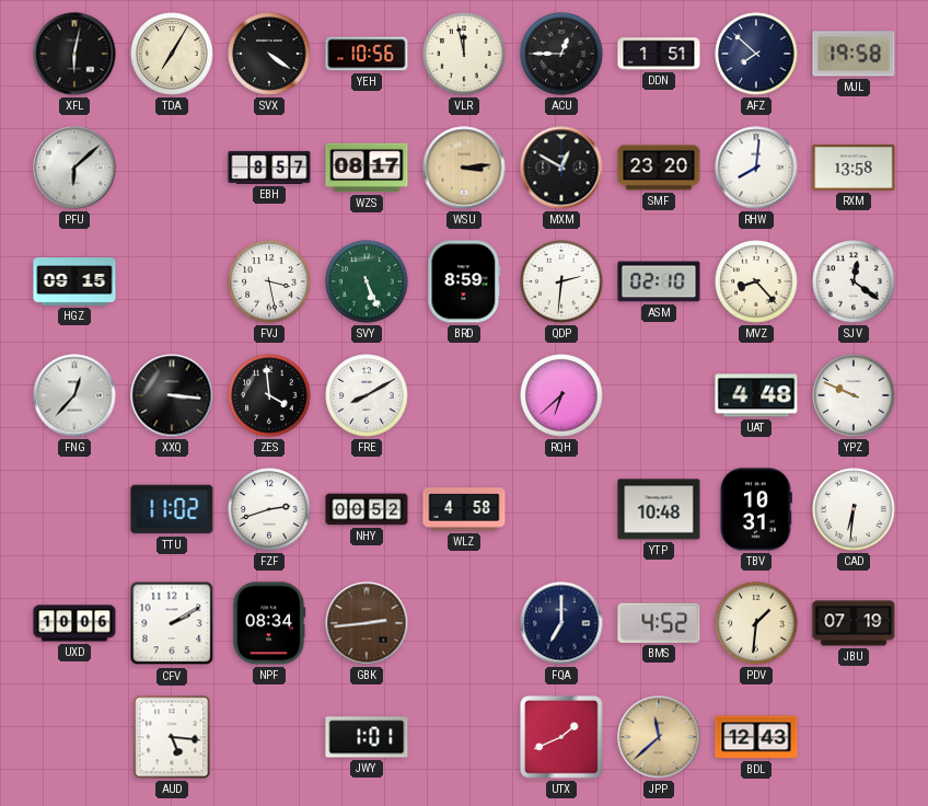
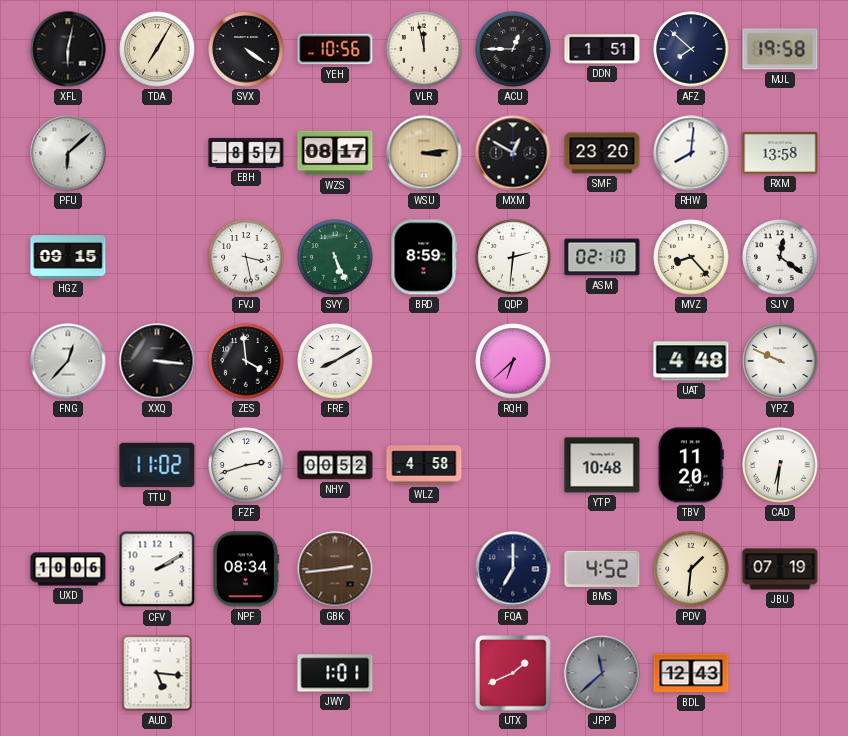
TBV: 10:31 -> 11:20 (691, 465)
JPP dial: champagne -> grey (602, 673)
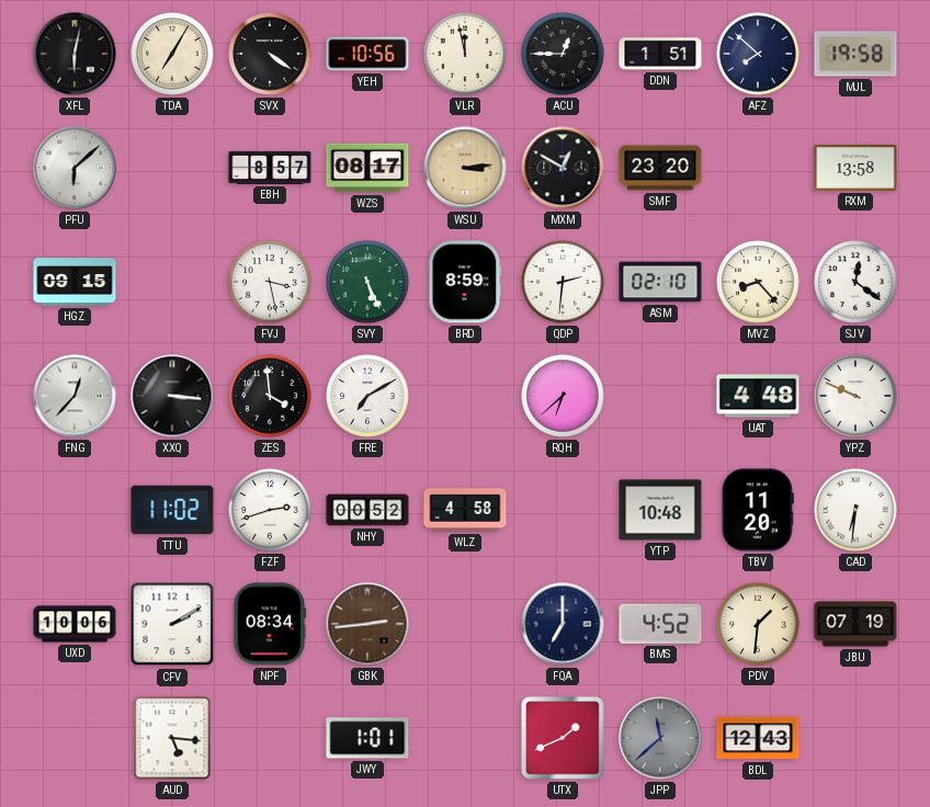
RHW: 8:01 -> none (691, 153)
FRE: 8:10 -> 7:10 (367, 396)
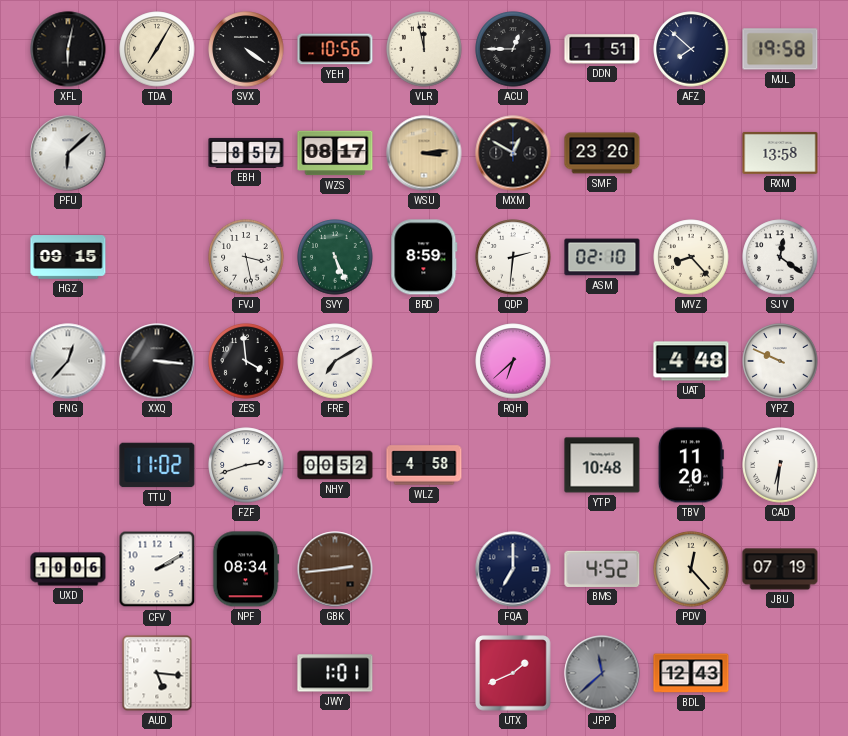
PDV: 1:31 -> 12:23 (691, 569)
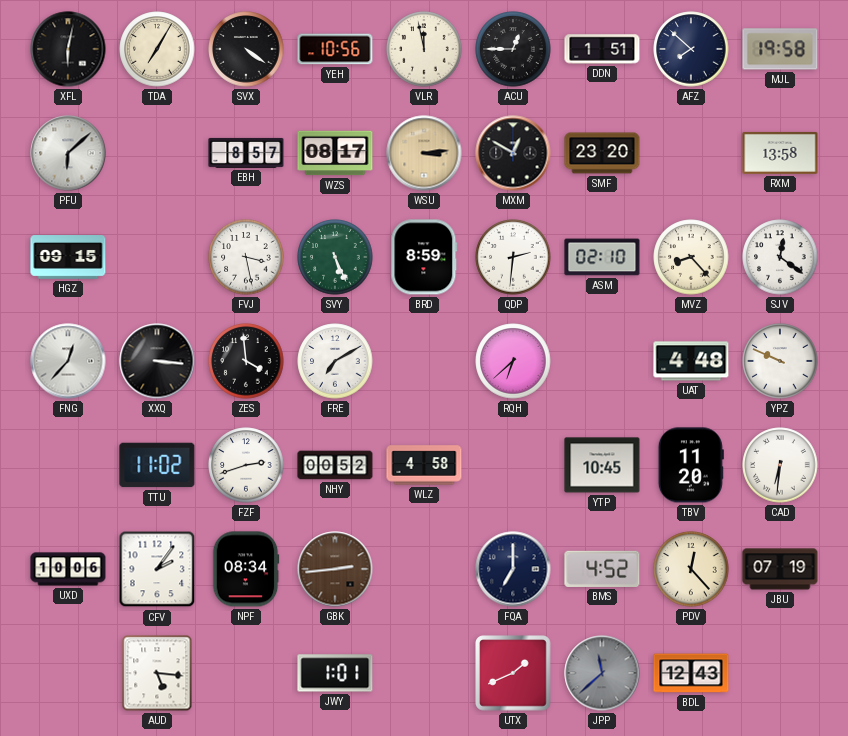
YTP: 10:48 -> 10:45 (602, 465)
CFV: 2:10 -> 2:06 (157, 569)
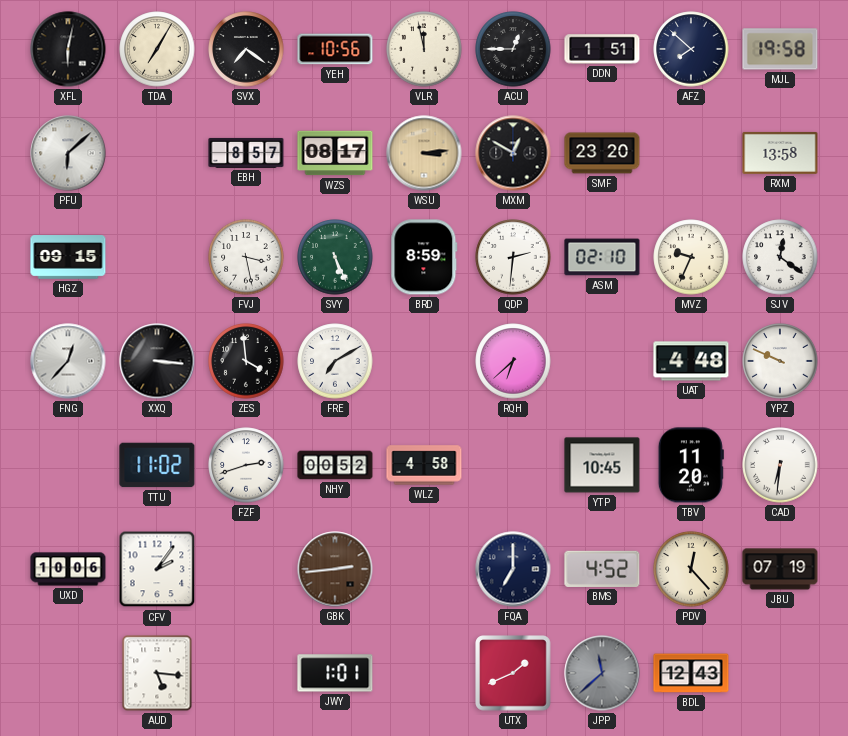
SVX: 4:21 -> 7:21 (246, 49)
MVZ: 8:23 -> 9:34 (691, 257)
NPF: 08:34 -> none (246, 569)
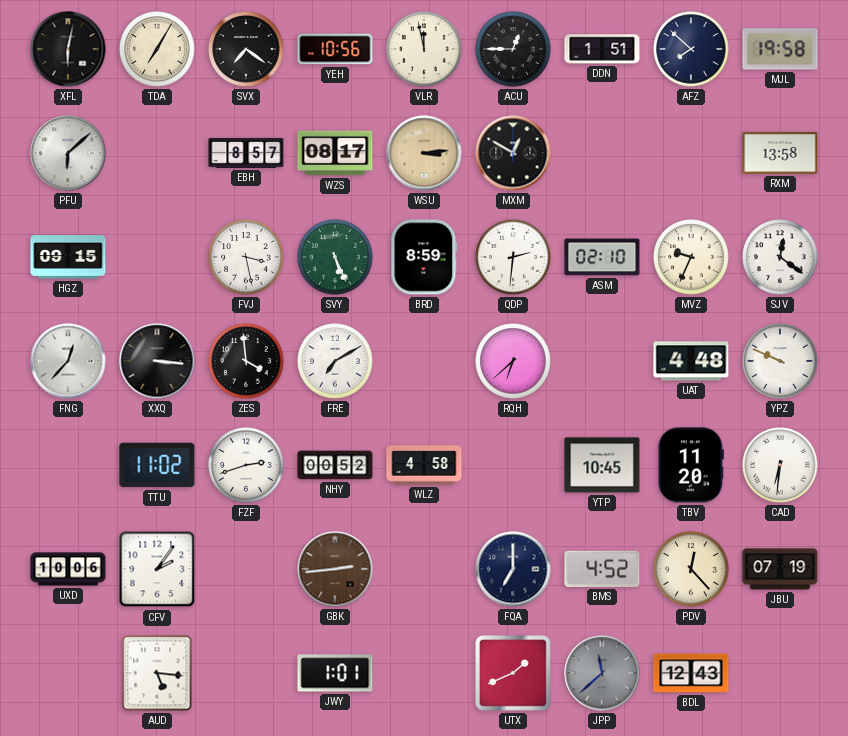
SMF: 23:20 -> none (602, 153)
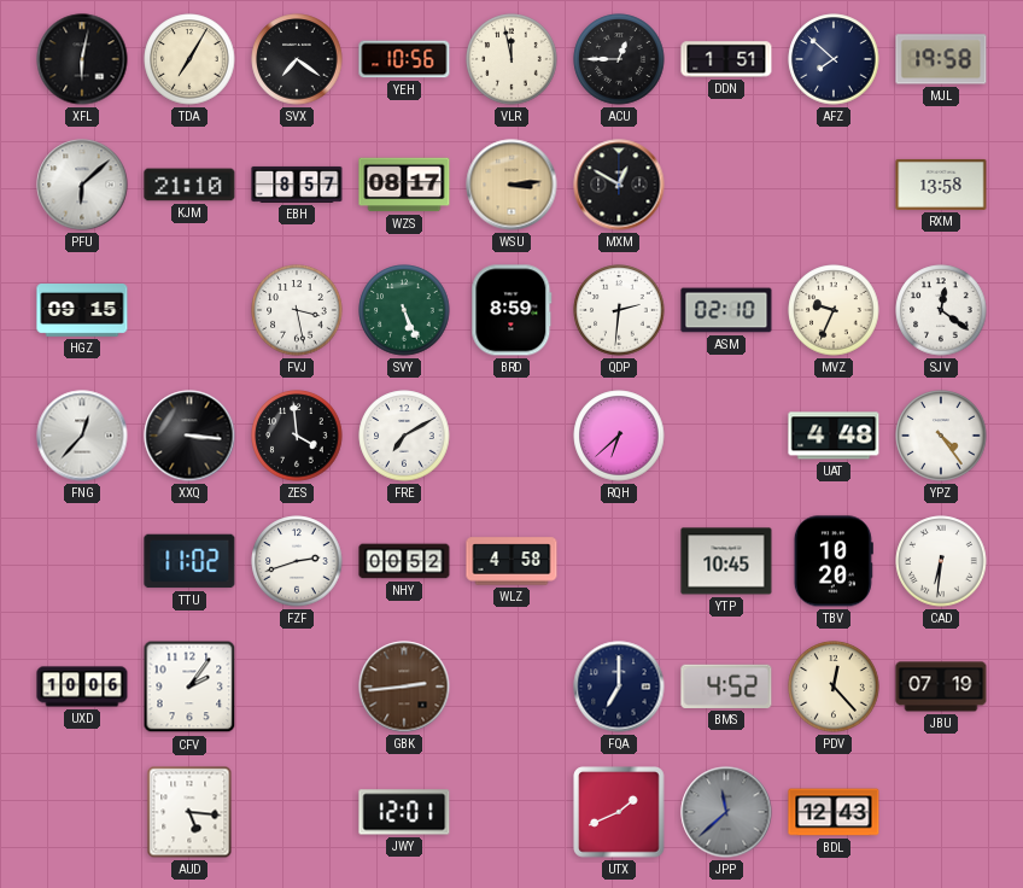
KJM: none -> 21:10 (189, 185)
YPZ: 9:49 -> 4:24 (941, 436)
TBV: 11:20 -> 10:20 (834, 561)
JWY: 1:01 -> 12:01 (404, 812)
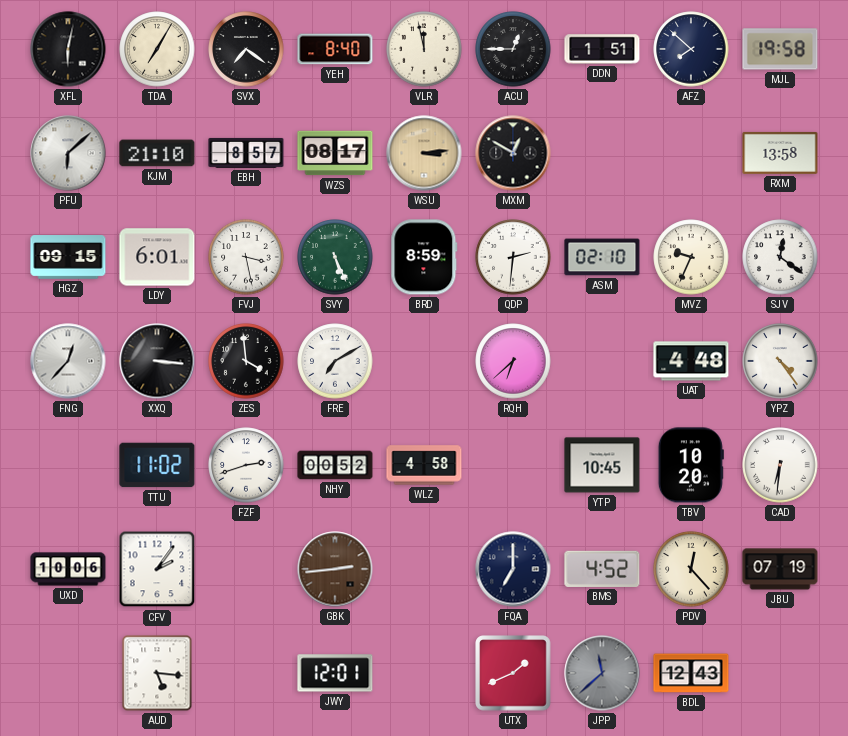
YEH: 10:56 -> 8:40 (335, 49)
LDY: none -> 6:01 (157, 257)
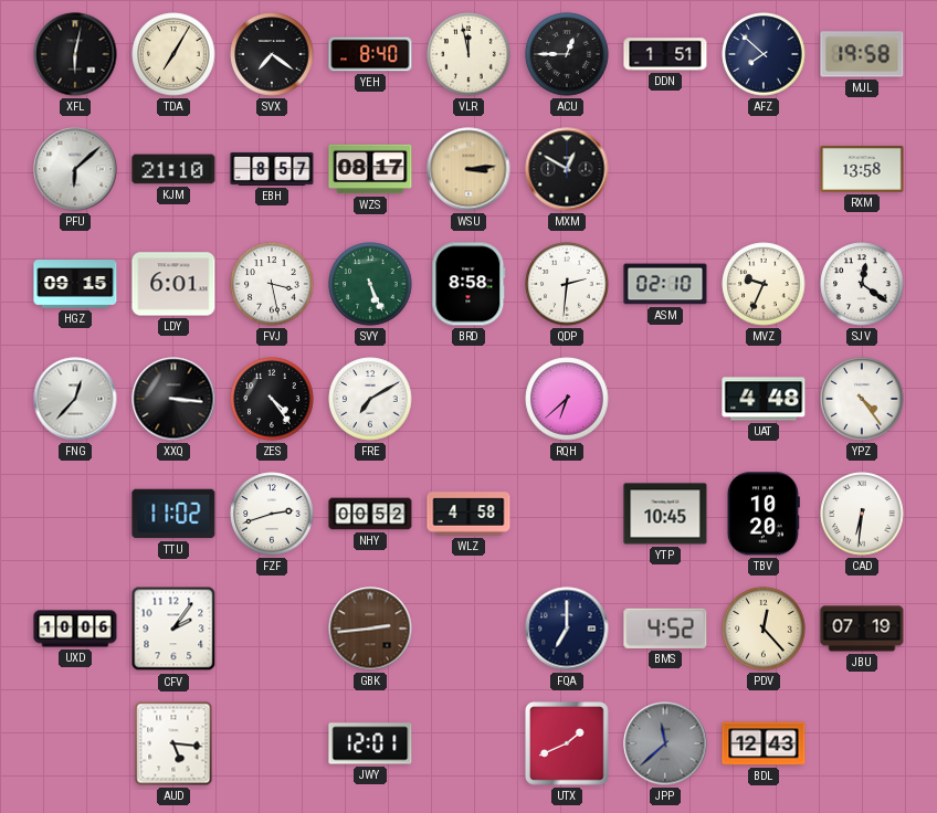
BRD: 8:59 -> 8:58 (468, 284)
ZES: 3:59 -> 4:24 (272, 399)
